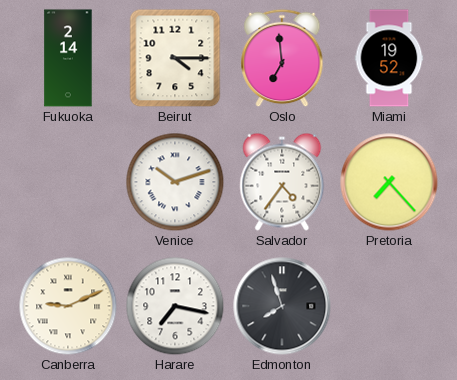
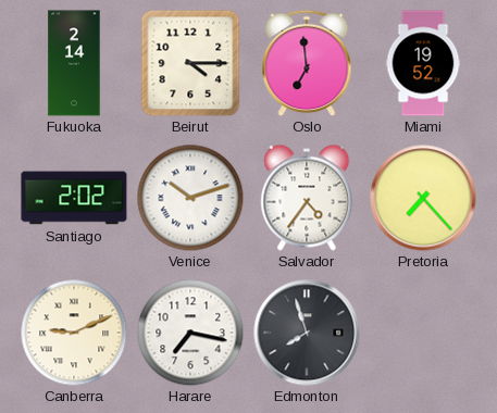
Santiago: none -> 2:02 (74, 198)
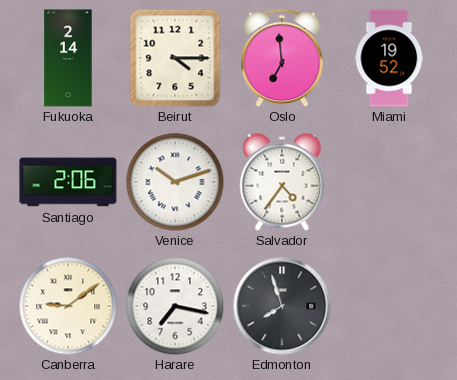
Santiago: 2:02 -> 2:06 (68, 182)
Pretoria: 7:23 -> none (423, 198)
Canberra: 9:11 -> 9:09 (68, 306)
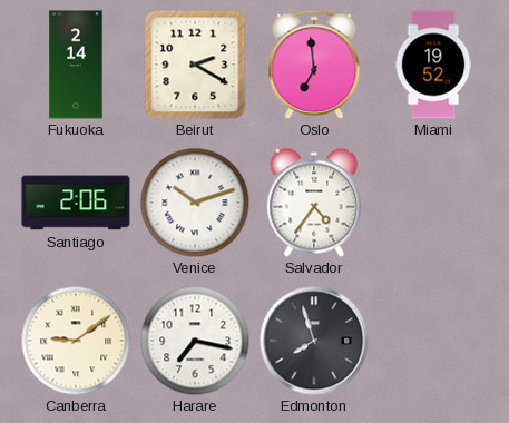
Beirut: 4:15 -> 2:20 (195, 65)
